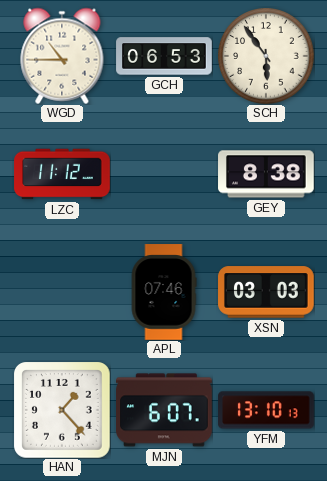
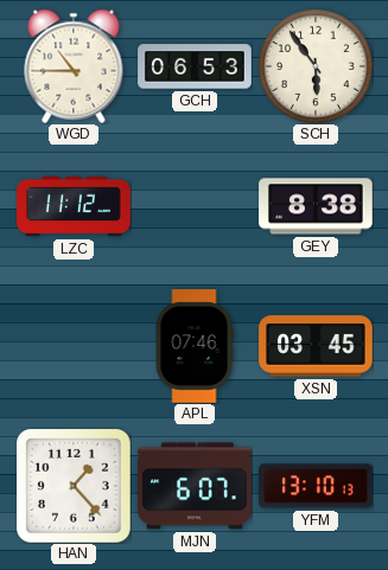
XSN: 03:03 -> 03:45 (316, 346)
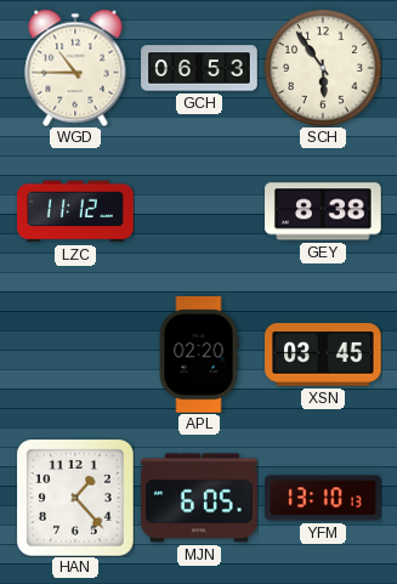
APL: 07:46 -> 02:20 (199, 355)
MJN: 6:07 -> 6:05 (199, 498)
